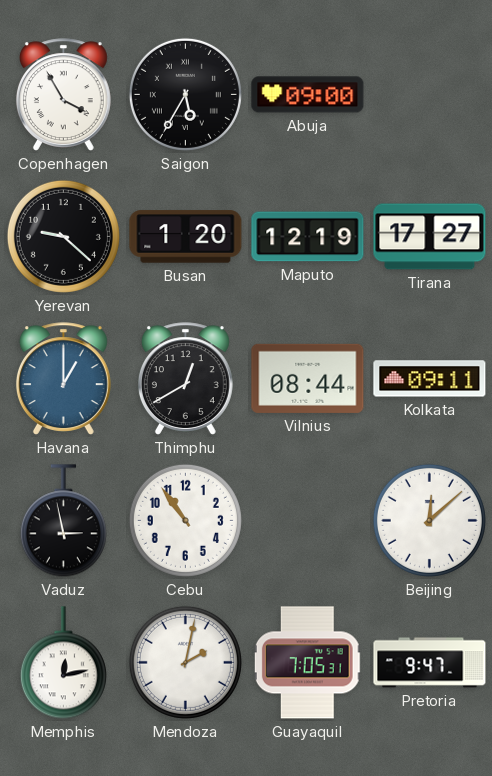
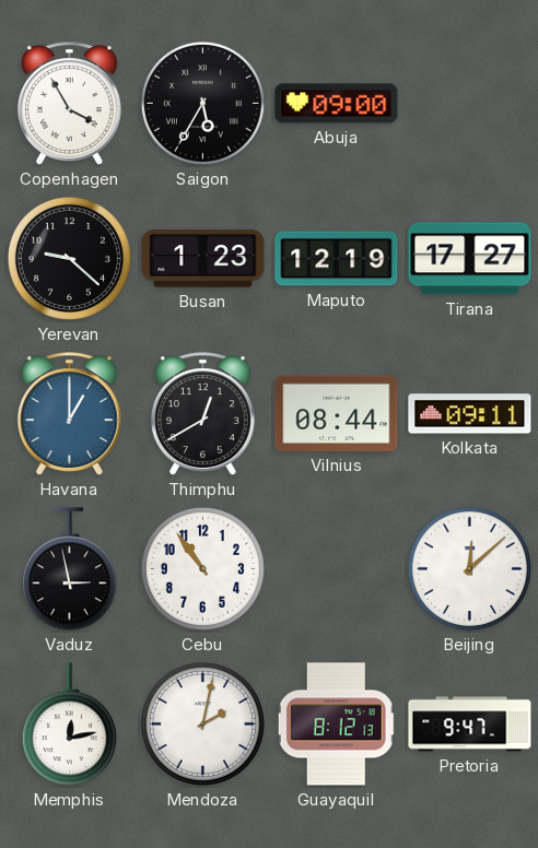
Busan: 1:20 -> 1:23 (203, 259)
Guayaquil: 7:05 -> 8:12 (337, 725)
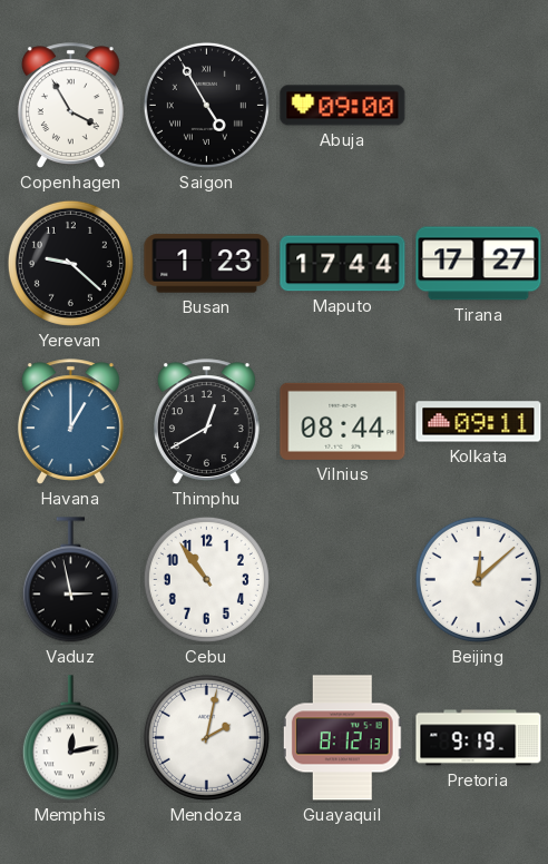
Saigon: 5:35 -> 4:55 (206, 105)
Maputo: 12:19 -> 17:44 (343, 264)
Pretoria: 9:47 -> 9:19 (479, 738)
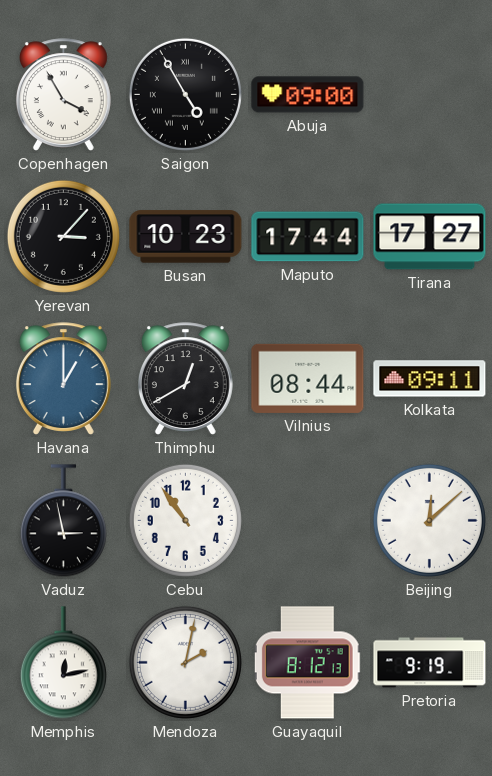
Yerevan: 9:22 -> 3:07 (63, 236)
Busan: 1:23 -> 10:23 (186, 237)
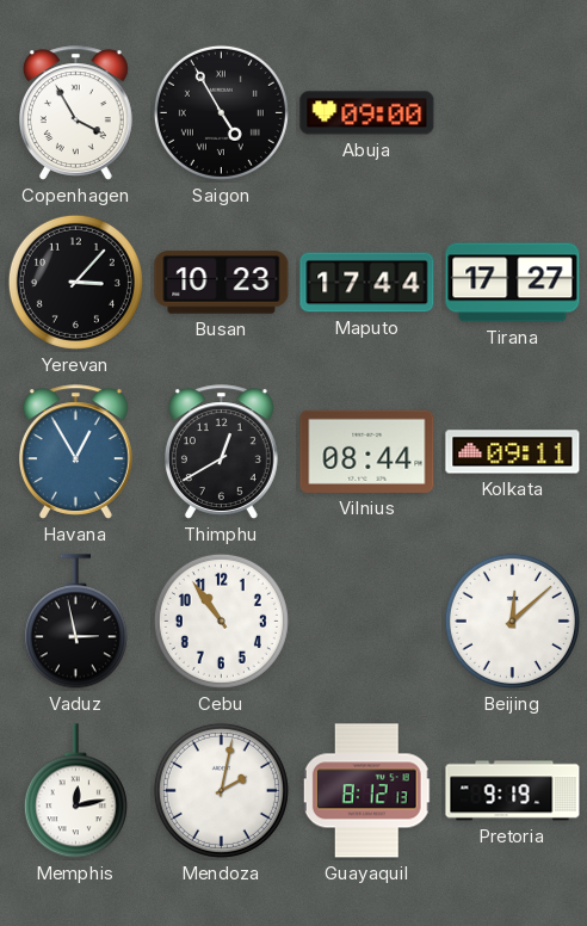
Havana: 1:00 -> 12:55 (75, 452)
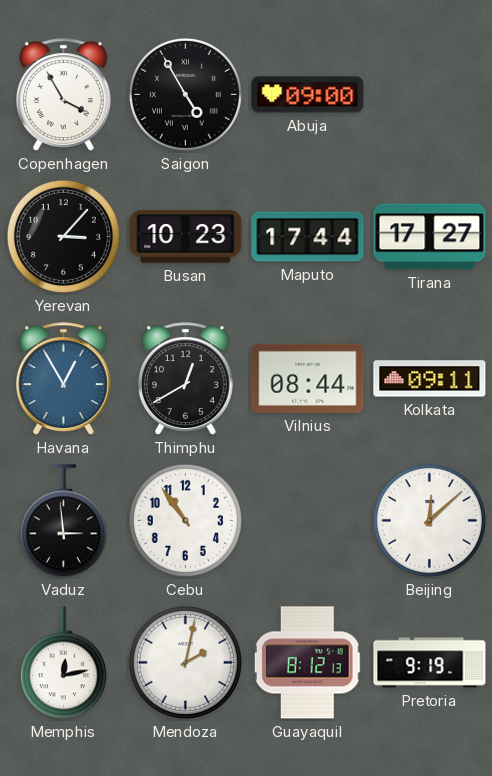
Vaduz: 2:58 -> 2:59 (63, 521)
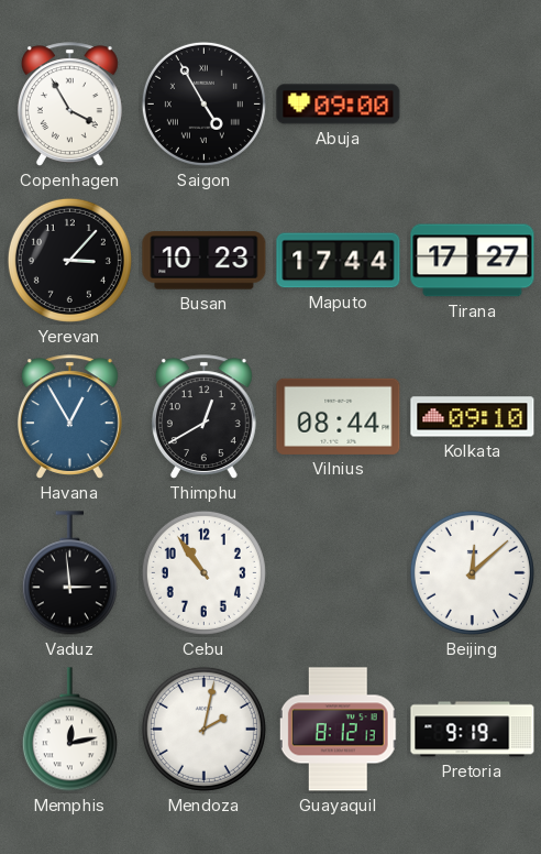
Kolkata: 09:11 -> 09:10 (473, 417)
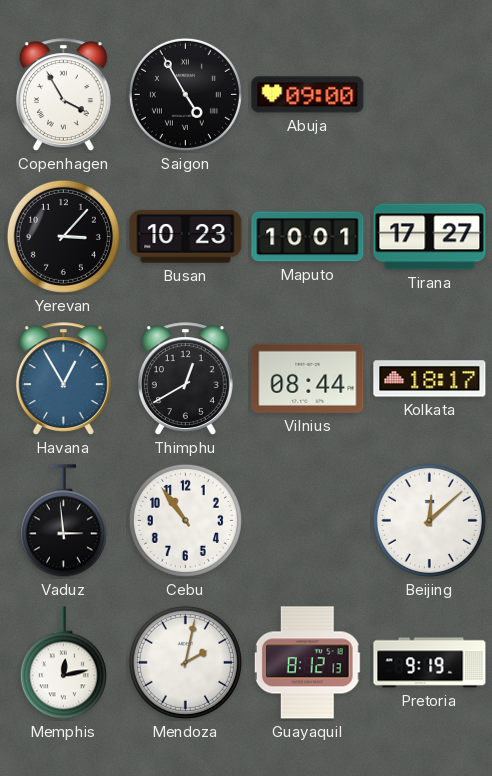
Maputo: 17:44 -> 10:01 (308, 237)
Kolkata: 09:10 -> 18:17 (430, 379)
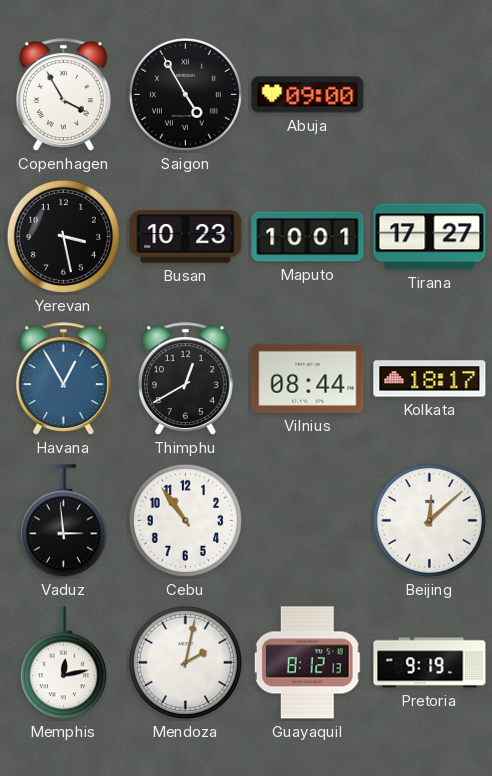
Yerevan: 3:07 -> 3:28 (63, 236)
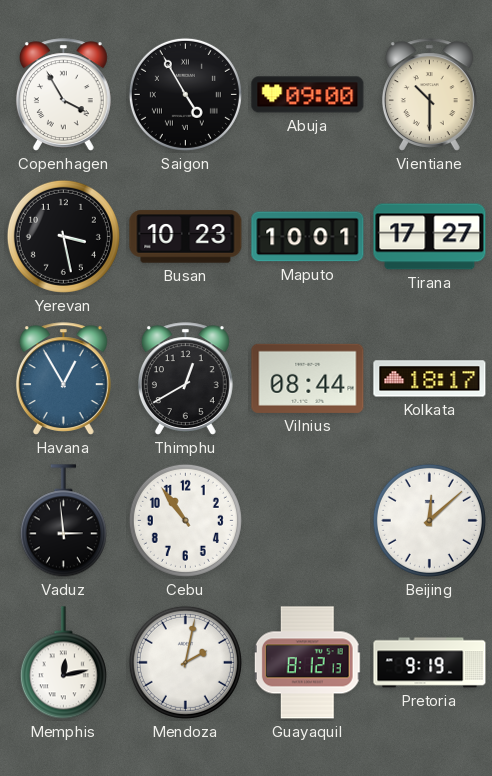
Vientiane: none -> 10:30 (429, 95)
